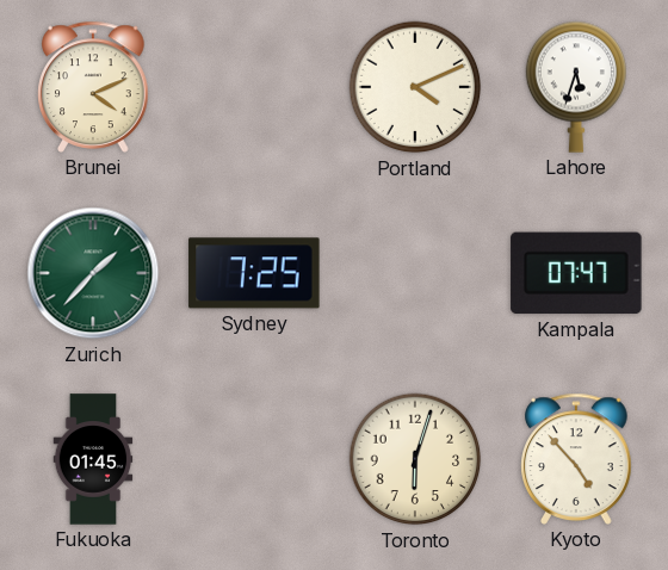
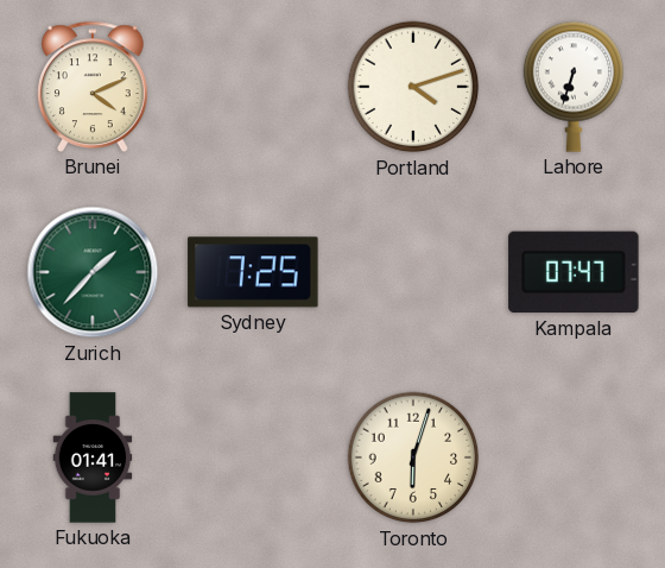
Portland: 4:11 -> 4:12 (413, 87)
Lahore: 5:33 -> 6:33 (574, 87)
Fukuoka: 01:45 -> 01:41 (93, 457)
Kyoto: 4:53 -> none (576, 459)
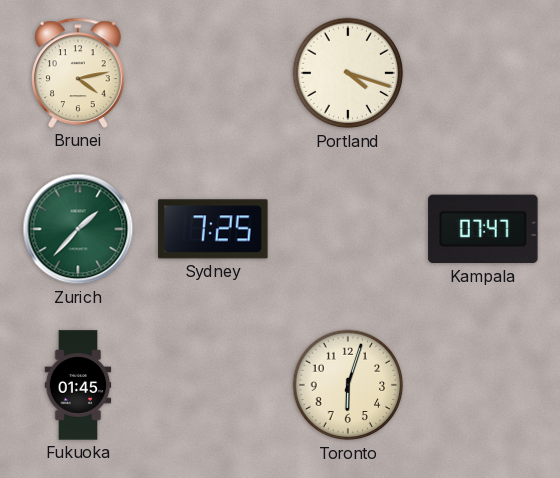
Brunei: 4:11 -> 4:13 (78, 73)
Portland: 4:12 -> 4:18 (348, 73)
Lahore: 6:33 -> none (574, 87)
Fukuoka: 01:41 -> 01:45 (78, 385)
